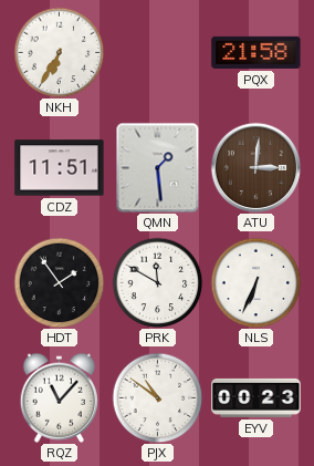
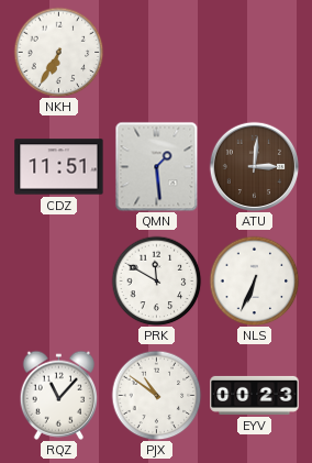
PQX: 21:58 -> none (257, 52)
HDT: 1:54 -> none (59, 282)
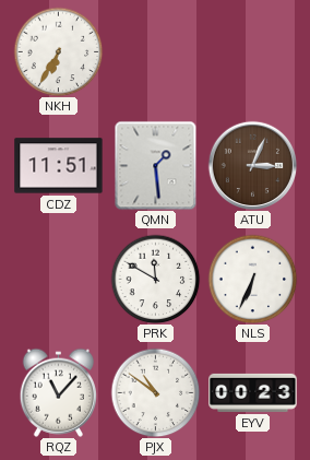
ATU: 3:01 -> 3:04 (252, 165)
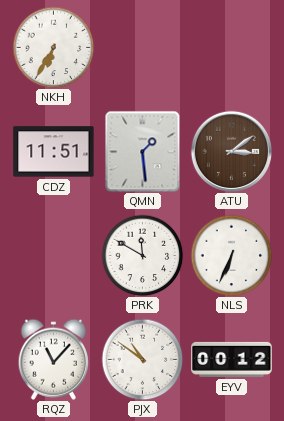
ATU: 3:04 -> 3:09 (231, 151)
EYV: 00:23 -> 00:12 (232, 359)
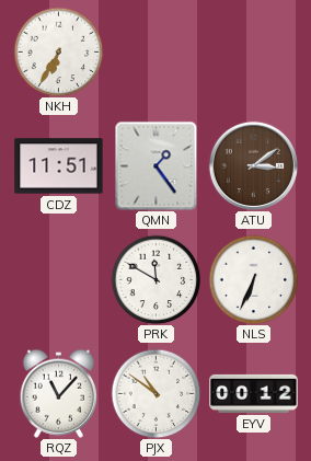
QMN: 1:29 -> 1:24 (157, 165)
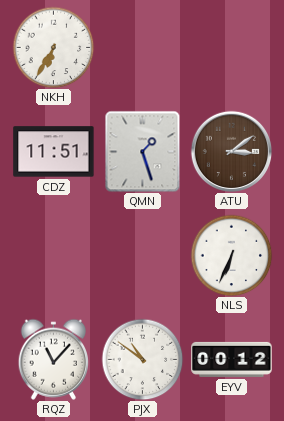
QMN: 1:24 -> 1:27 (143, 151)
PRK: 11:50 -> none (155, 279)
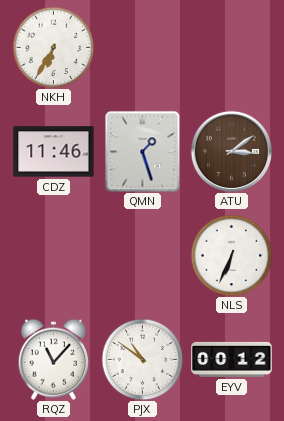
CDZ: 11:51 -> 11:46 (54, 152)
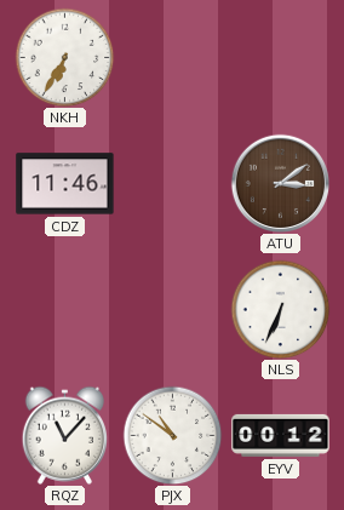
QMN: 1:27 -> none (143, 151)
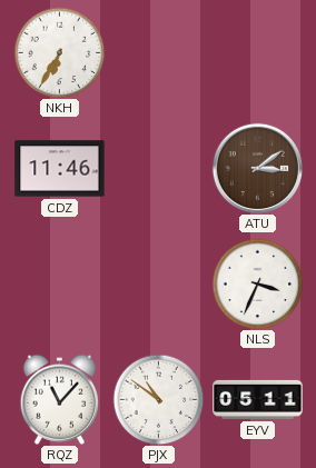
NLS: 6:34 -> 3:34 (257, 283)
EYV: 00:12 -> 05:11 (258, 399)
